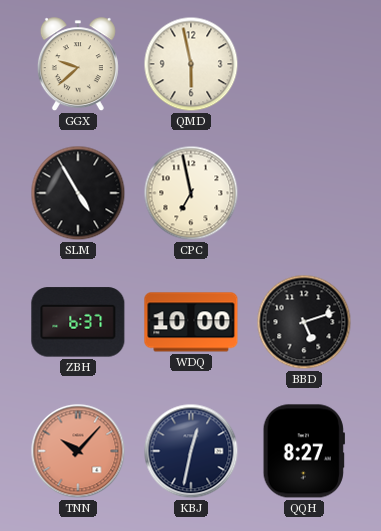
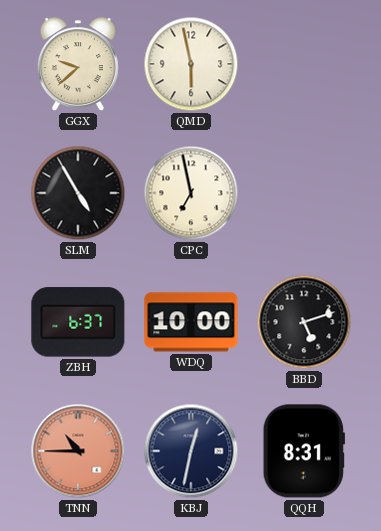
TNN: 10:07 -> 10:45 (78, 451)
QQH: 8:27 -> 8:31 (304, 451)
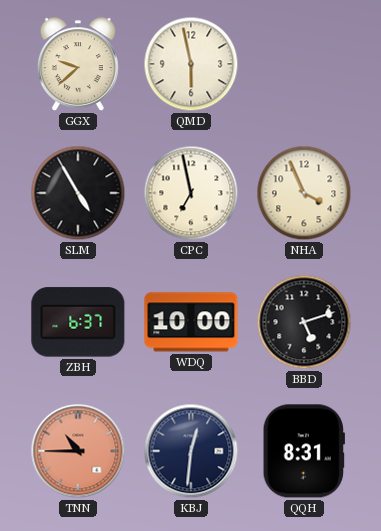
NHA: none -> 3:56 (304, 193)
KBJ: 12:32 -> 12:31 (191, 451)
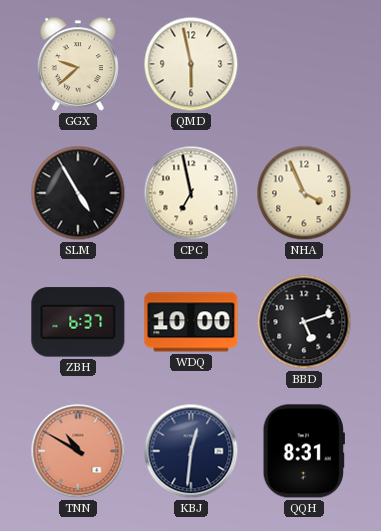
TNN: 10:45 -> 10:50 (78, 451)
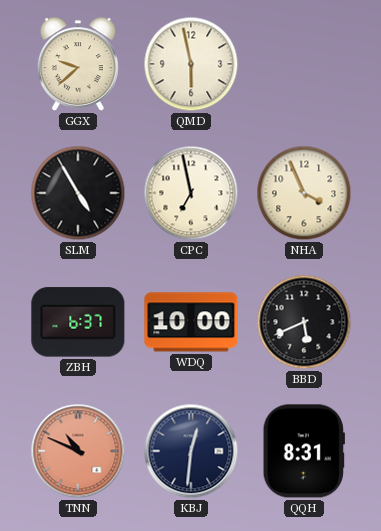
BBD: 5:12 -> 5:41 (304, 322)
TNN: 10:50 -> 10:49 (78, 451)
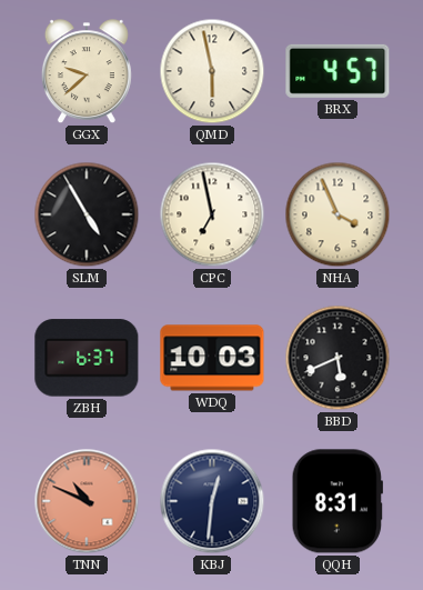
BRX: none -> 4:57 (338, 71)
WDQ: 10:00 -> 10:03 (212, 358)
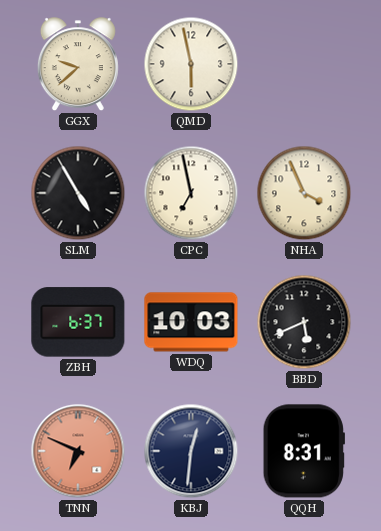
BRX: 4:57 -> none (338, 71)
TNN: 10:49 -> 6:49 (78, 451)
